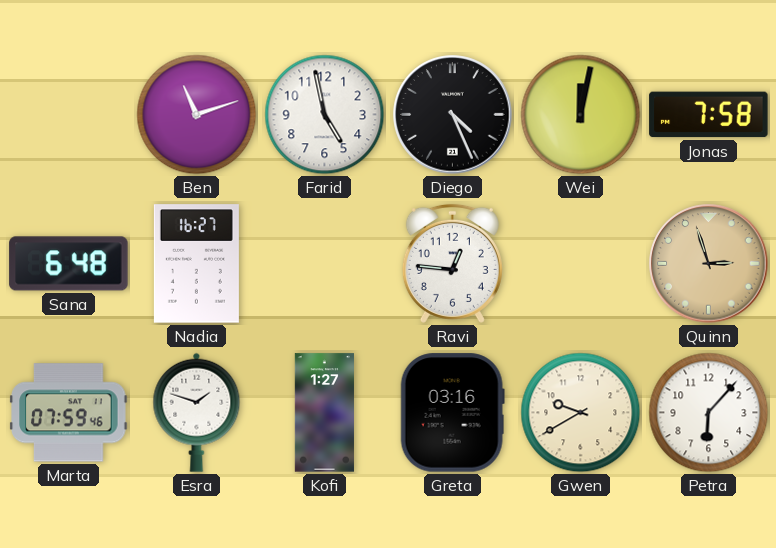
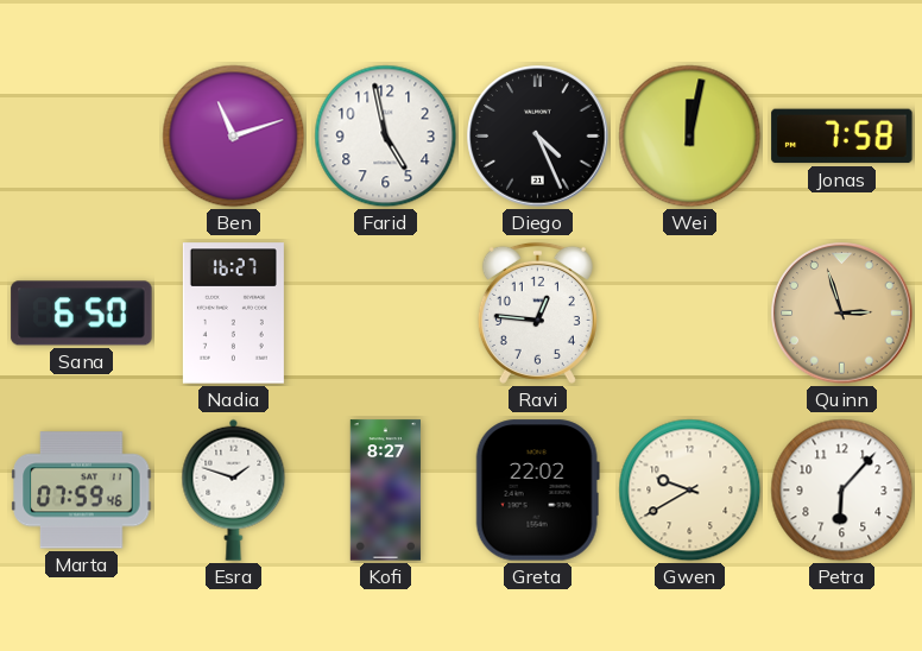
Sana: 6:48 -> 6:50 (82, 314)
Kofi: 1:27 -> 8:27 (385, 491)
Greta: 03:16 -> 22:02 (537, 491)
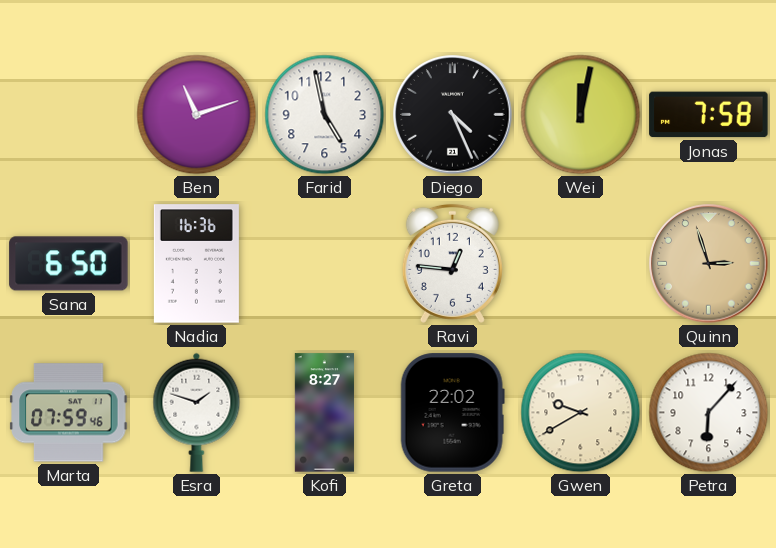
Nadia: 16:27 -> 16:36 (196, 264)
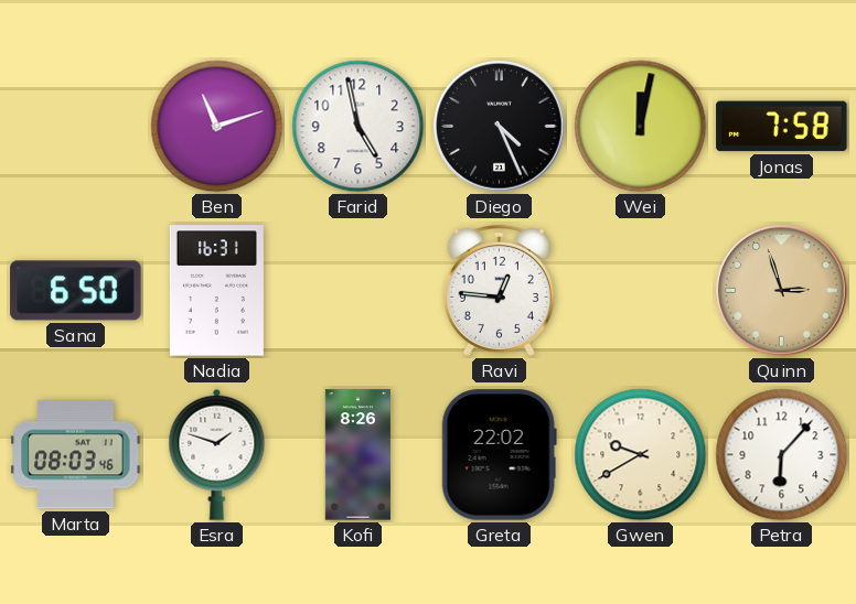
Nadia: 16:36 -> 16:31 (216, 291)
Marta: 07:59 -> 08:03 (76, 455)
Kofi: 8:27 -> 8:26 (357, 455)
